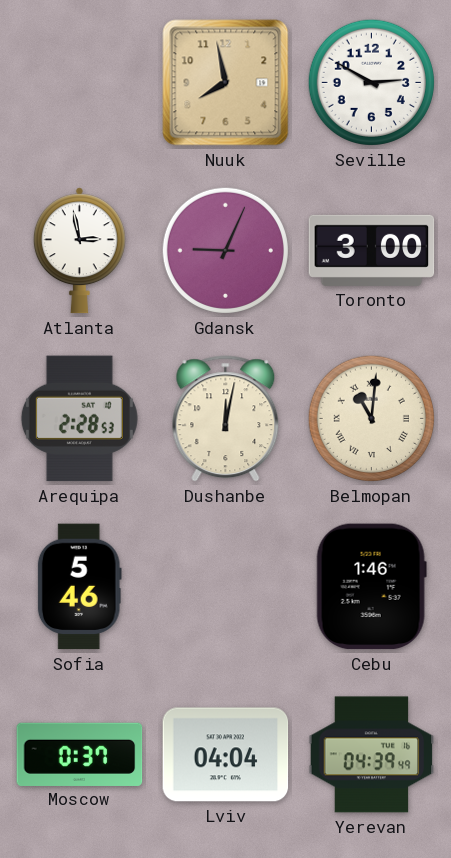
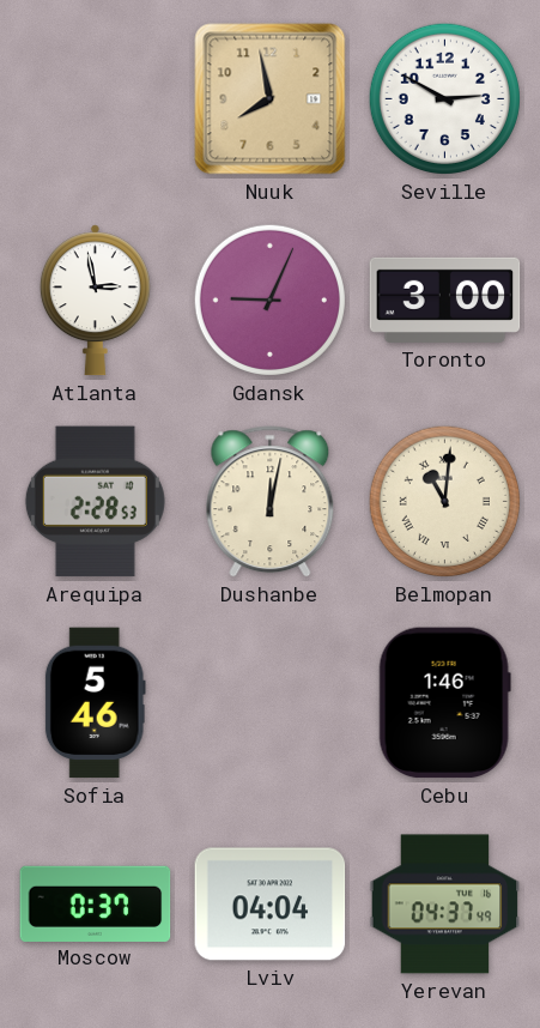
Yerevan: 04:39 -> 04:37 (445, 905)
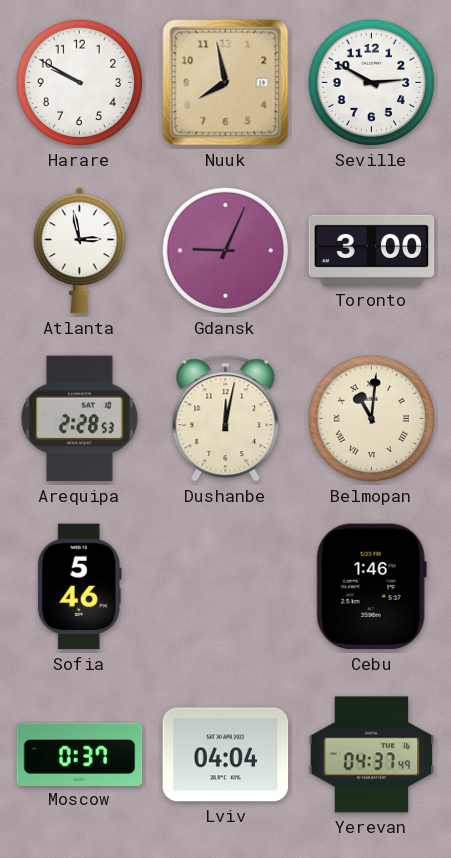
Harare: none -> 9:50 (79, 82)
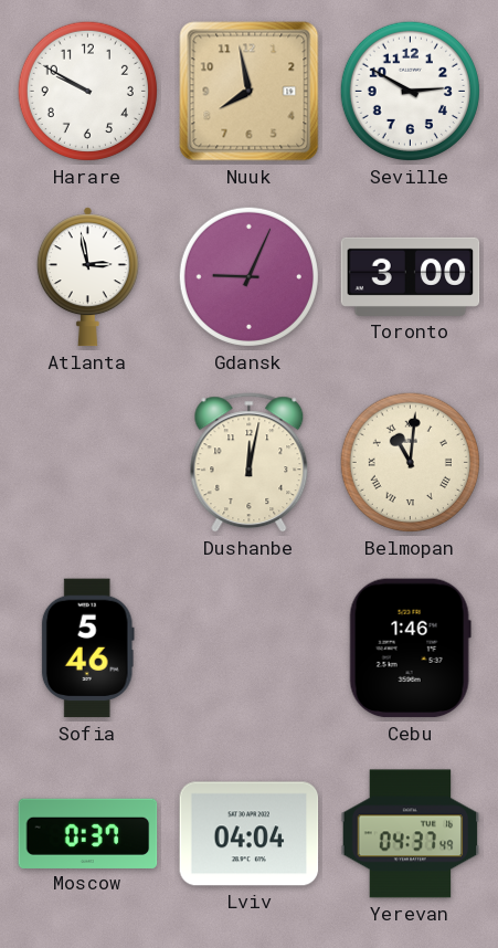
Arequipa: 2:28 -> none (79, 419)
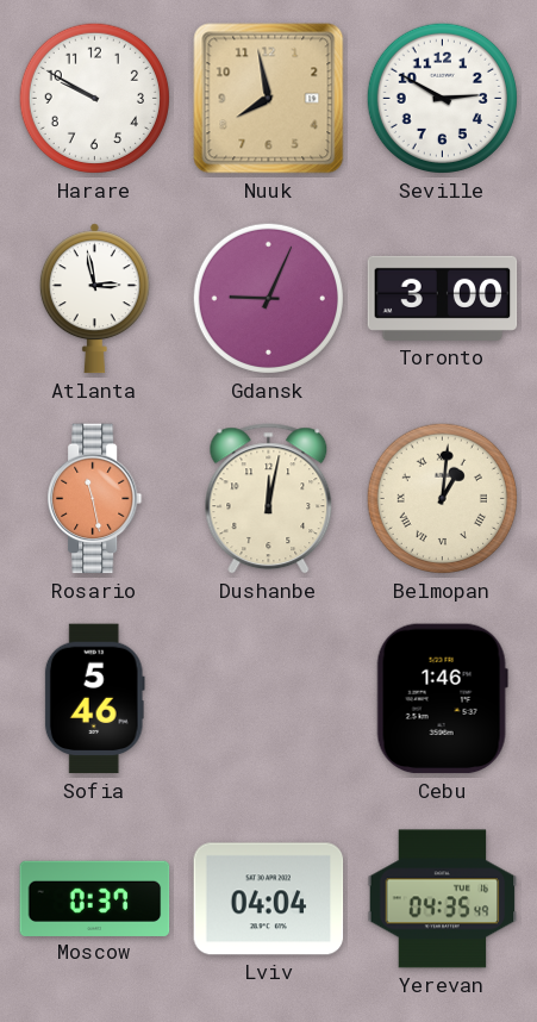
Rosario: none -> 11:28 (95, 499)
Belmopan: 11:01 -> 1:01 (442, 498)
Yerevan: 04:37 -> 04:35 (443, 899)
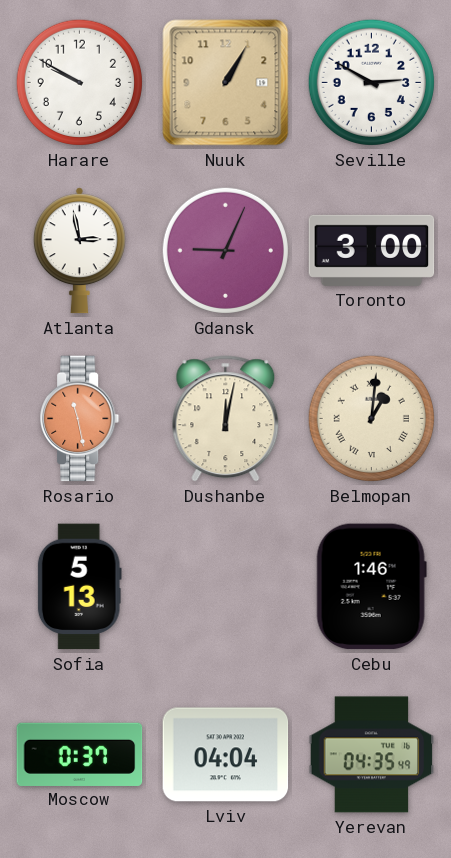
Nuuk: 7:58 -> 1:05 (226, 83)
Sofia: 5:46 -> 5:13 (79, 587)
